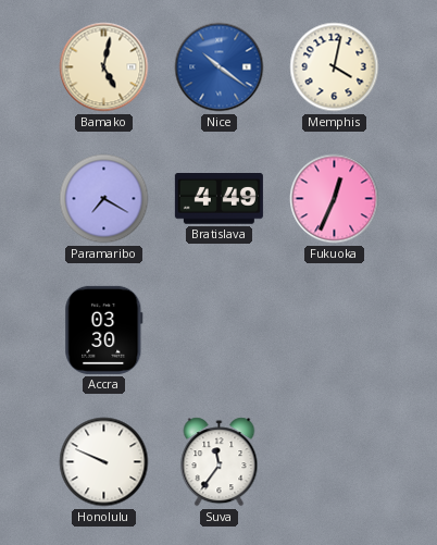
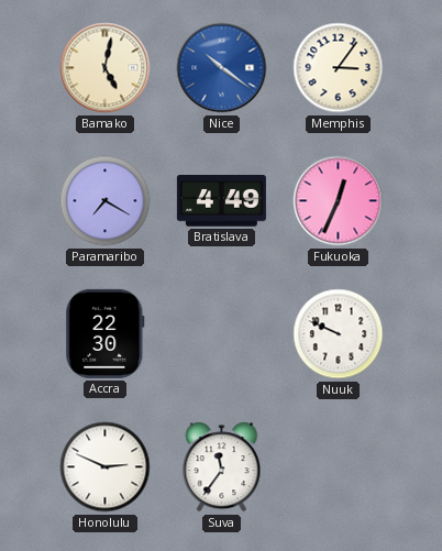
Memphis: 4:02 -> 3:06 (339, 68)
Accra: 03:30 -> 22:30 (106, 333)
Nuuk: none -> 9:49 (339, 334)
Honolulu: 9:49 -> 2:49 (106, 467)
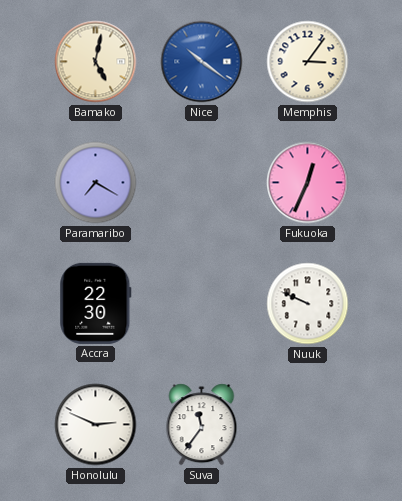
Bratislava: 4:49 -> none (221, 201)
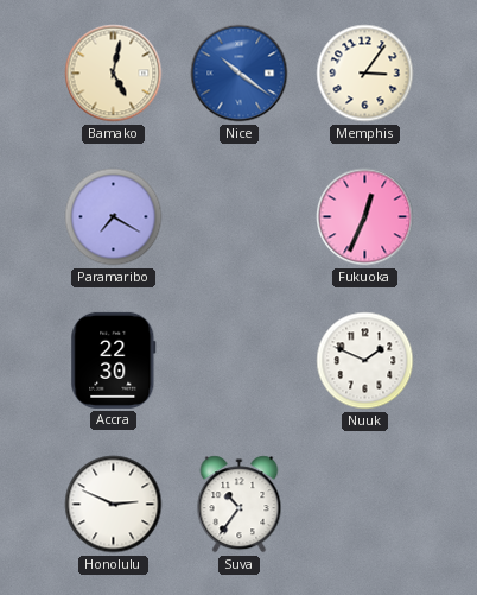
Nuuk: 9:49 -> 1:49 (365, 361)
Suva: 11:36 -> 10:36 (240, 505)
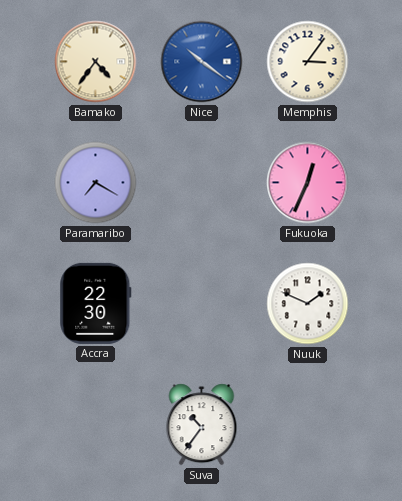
Bamako: 5:02 -> 4:36 (96, 62)
Honolulu: 2:49 -> none (114, 505)
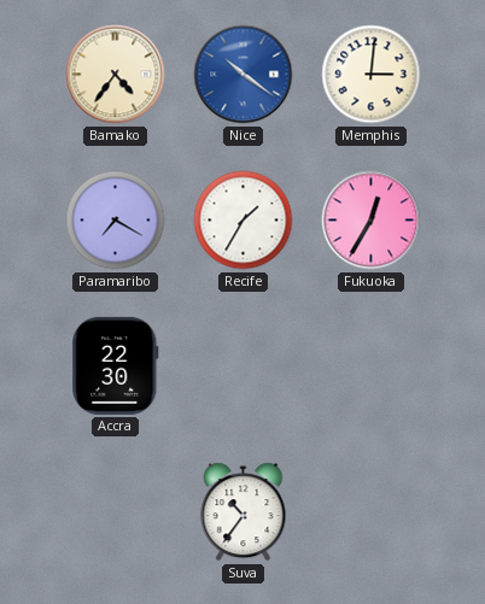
Memphis: 3:06 -> 3:01 (372, 75)
Recife: none -> 1:35 (244, 221)
Fukuoka: 12:34 -> 12:35 (372, 221)
Nuuk: 1:49 -> none (308, 304)
